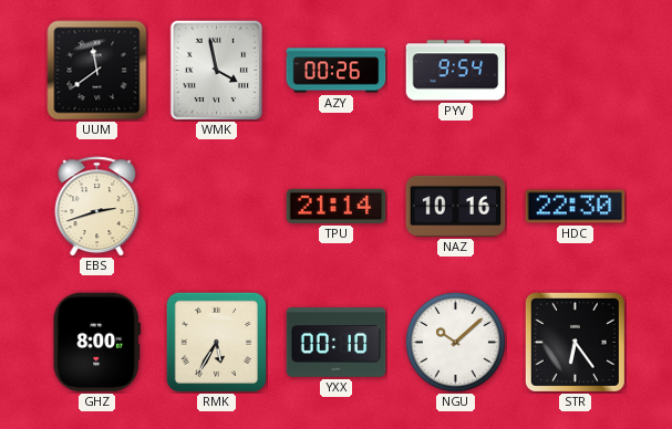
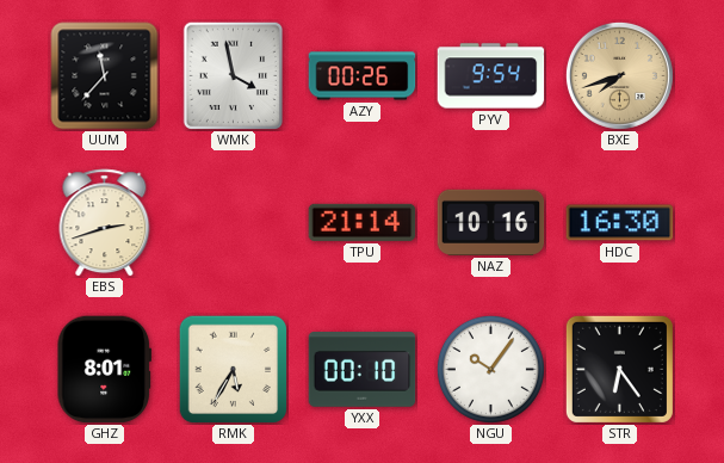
UUM: 11:39 -> 11:37 (105, 76)
BXE: none -> 7:42 (619, 75)
HDC: 22:30 -> 16:30 (620, 223)
GHZ: 8:00 -> 8:01 (104, 370)
NGU: 10:08 -> 10:06 (490, 369)
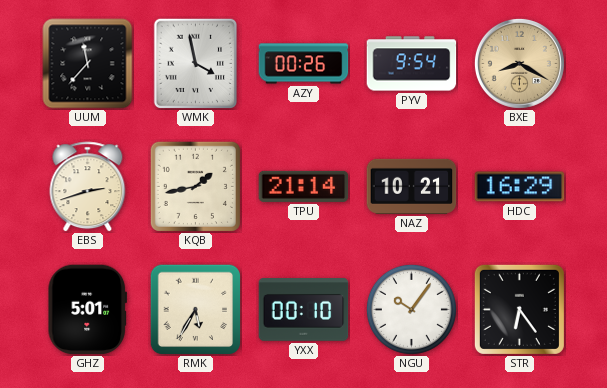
BXE: 7:42 -> 8:20 (519, 63)
KQB: none -> 1:43 (195, 186)
NAZ: 10:16 -> 10:21 (412, 186)
HDC: 16:30 -> 16:29 (520, 187)
GHZ: 8:01 -> 5:01 (87, 310)
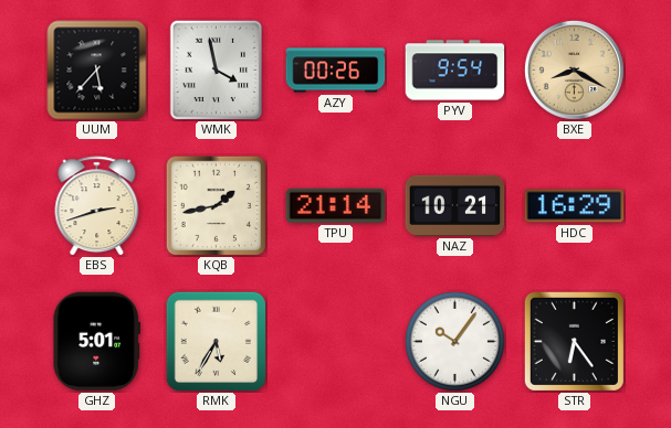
UUM: 11:37 -> 5:37 (97, 71)
YXX: 00:10 -> none (304, 310)
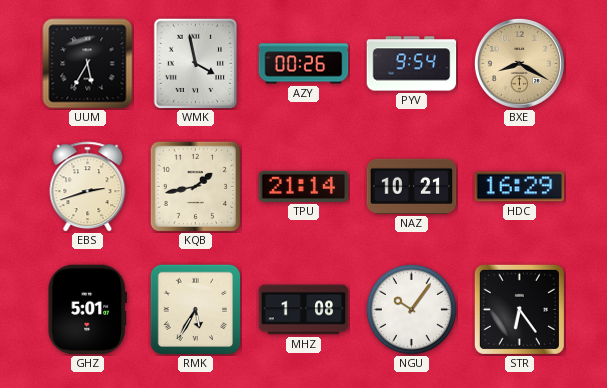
UUM: 5:37 -> 5:35 (88, 64)
MHZ: none -> 1:08 (304, 310)
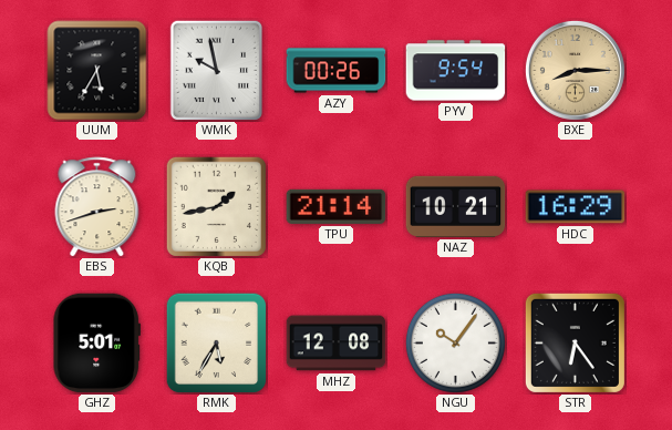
WMK: 3:58 -> 9:58 (216, 70)
BXE: 8:20 -> 8:15 (575, 70)
MHZ: 1:08 -> 12:08 (337, 344)
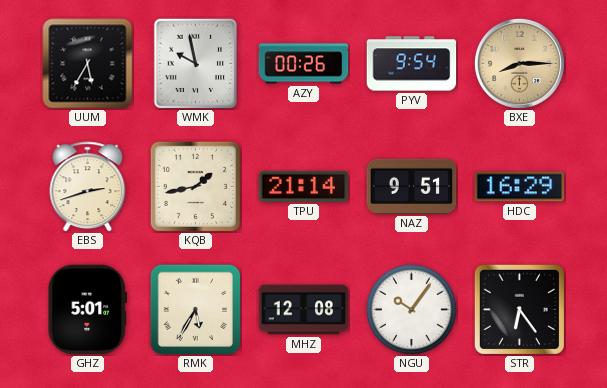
NAZ: 10:21 -> 9:51 (412, 186)
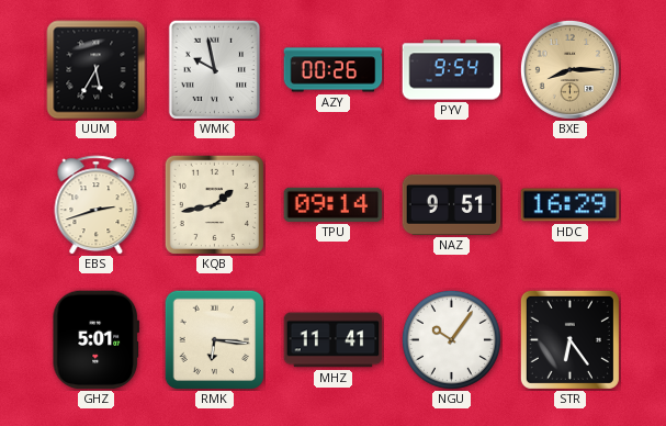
TPU: 21:14 -> 09:14 (334, 204)
RMK: 5:35 -> 6:16 (214, 339)
MHZ: 12:08 -> 11:41 (334, 340)
